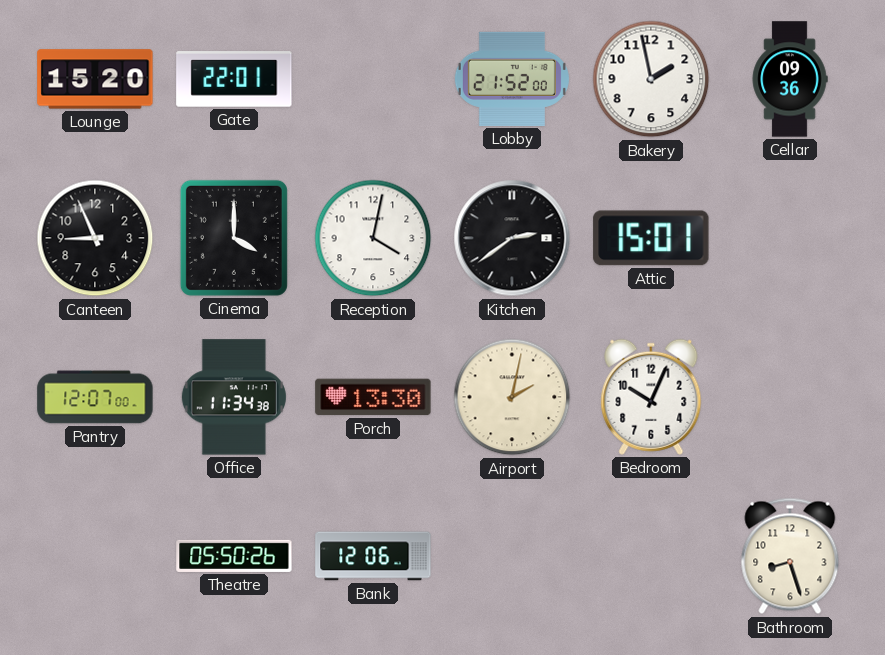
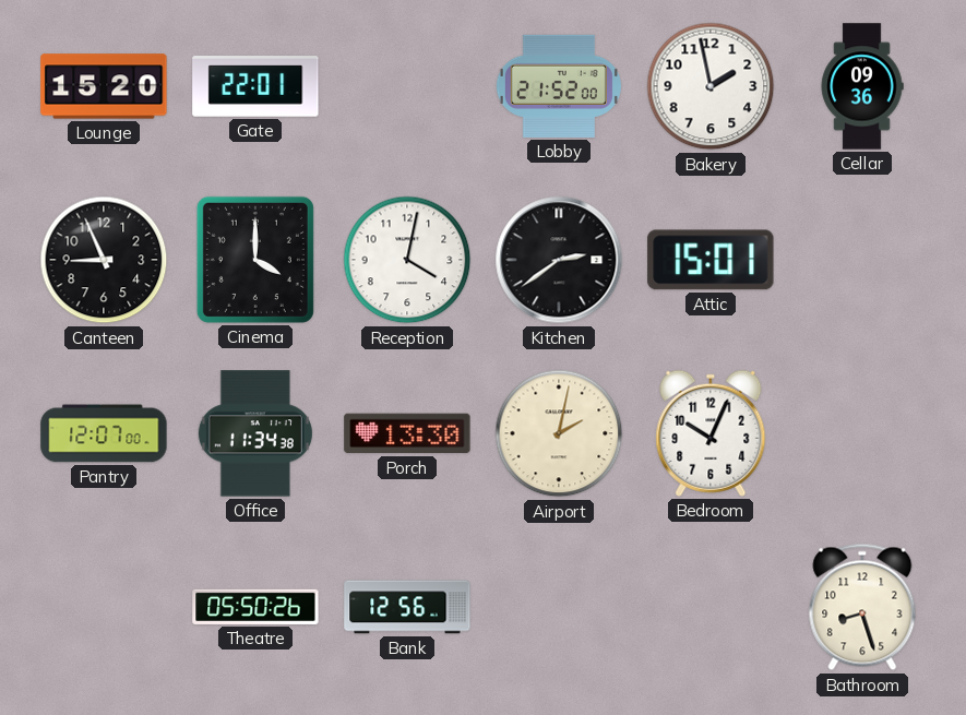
Bank: 12:06 -> 12:56 (407, 607)
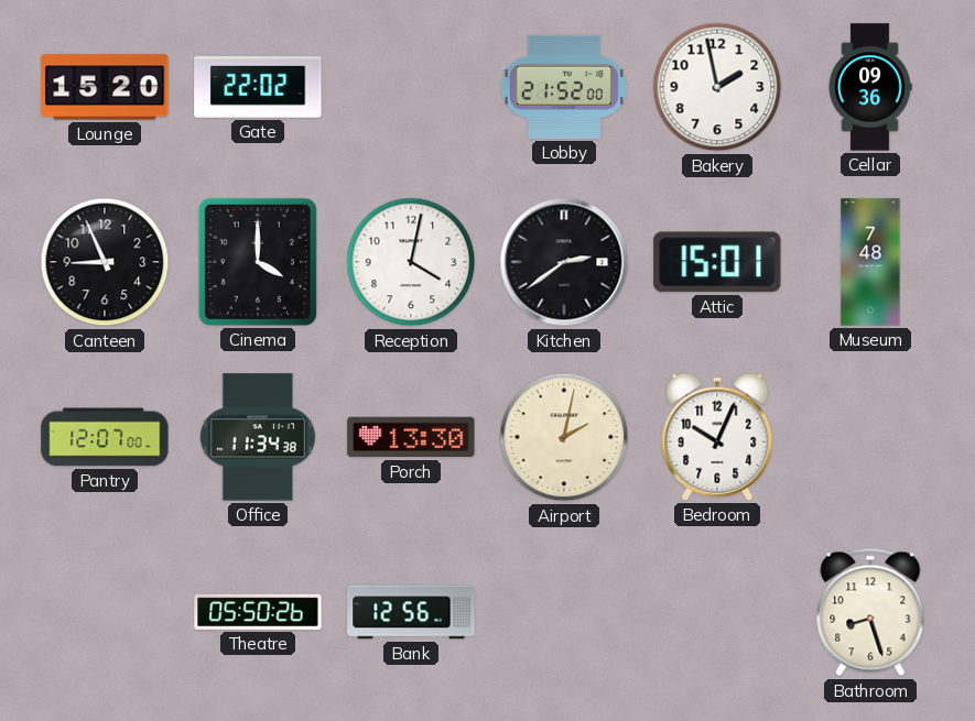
Gate: 22:01 -> 22:02 (258, 87)
Museum: none -> 7:48 (870, 262)
